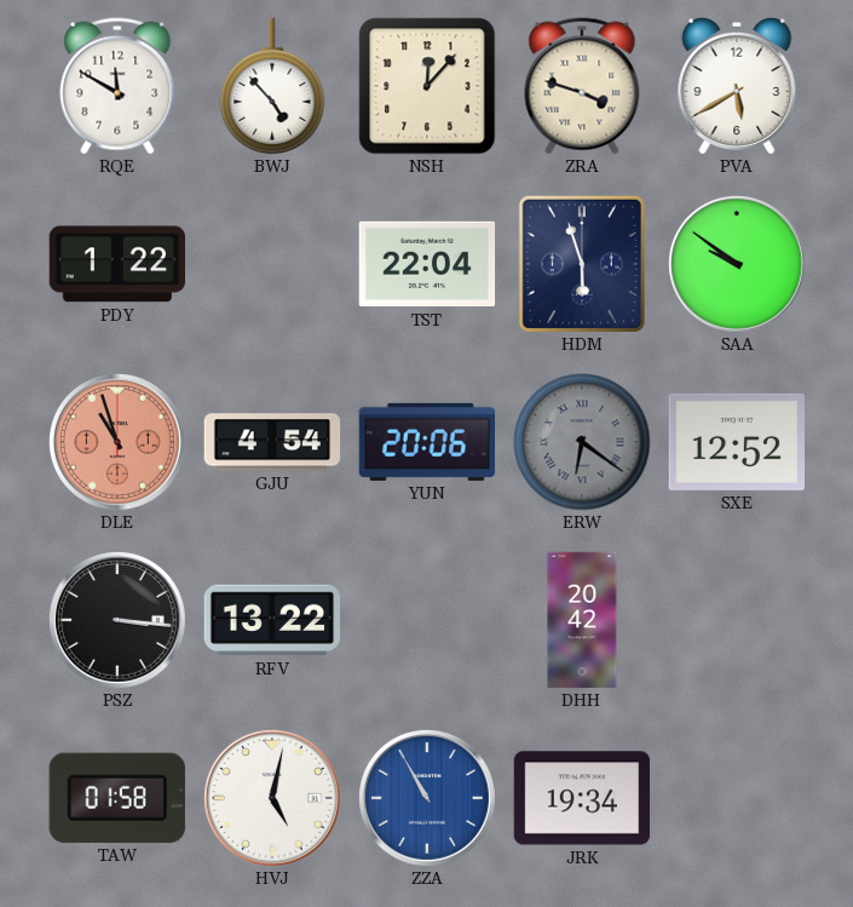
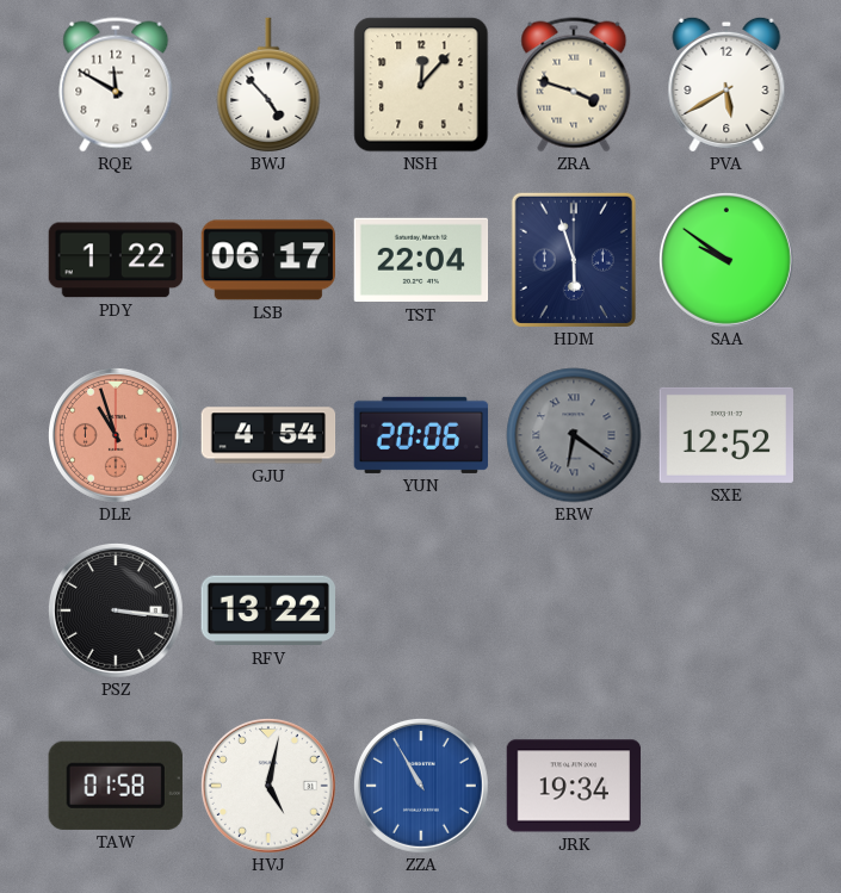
LSB: none -> 06:17 (267, 260)
DHH: 20:42 -> none (582, 620)
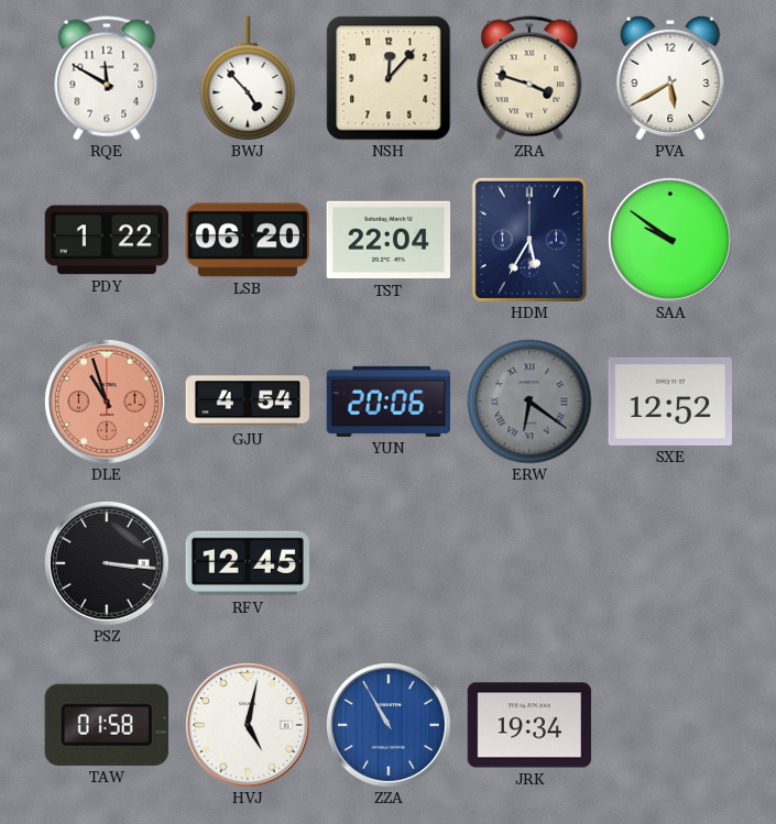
LSB: 06:17 -> 06:20 (247, 240)
HDM: 5:57 -> 5:35 (529, 239)
RFV: 13:22 -> 12:45 (247, 563)
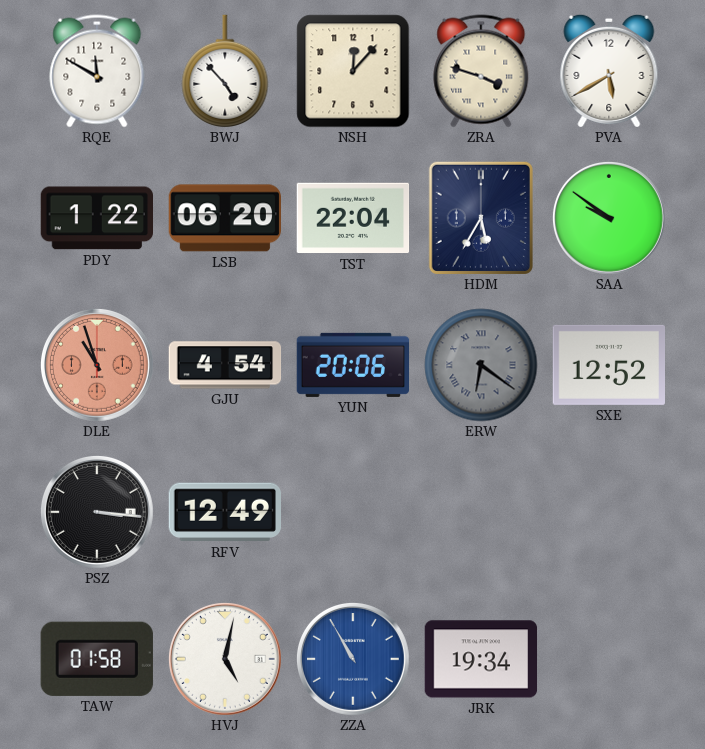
RFV: 12:45 -> 12:49 (224, 512)
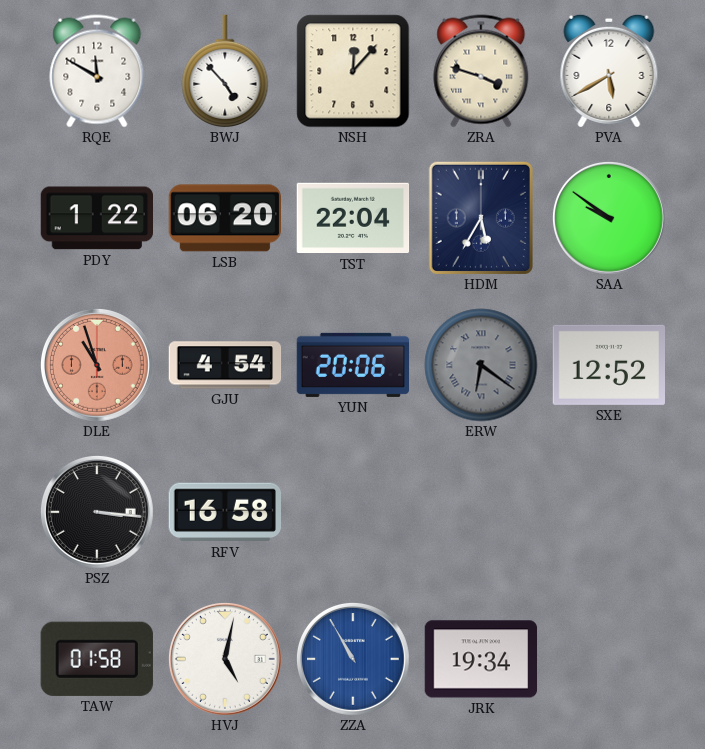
RFV: 12:49 -> 16:58 (224, 512)
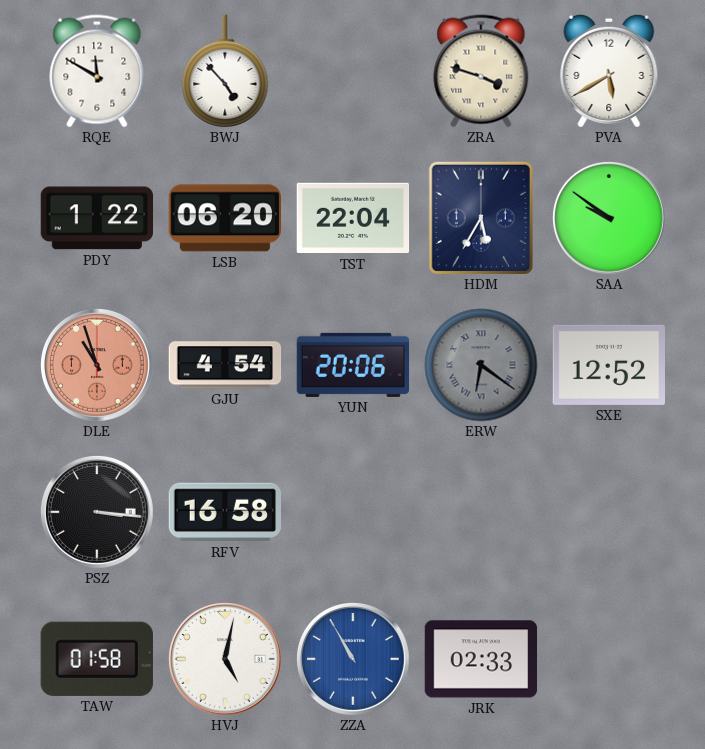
NSH: 12:07 -> none (353, 71)
JRK: 19:34 -> 02:33 (481, 659)
